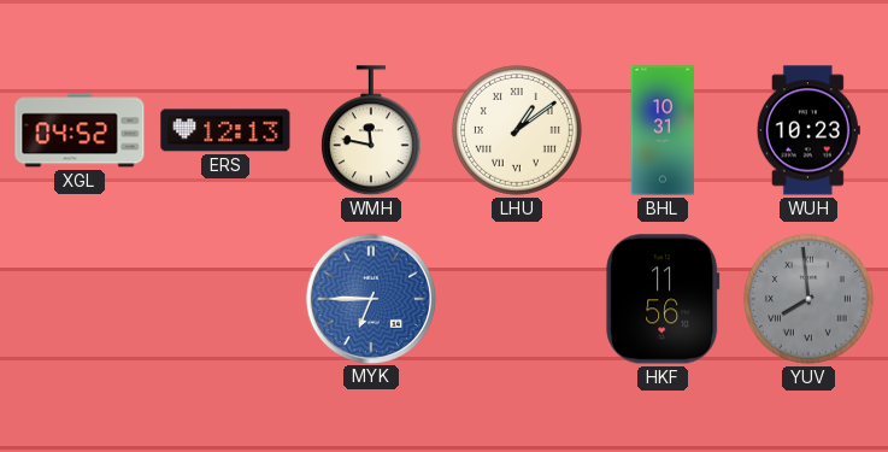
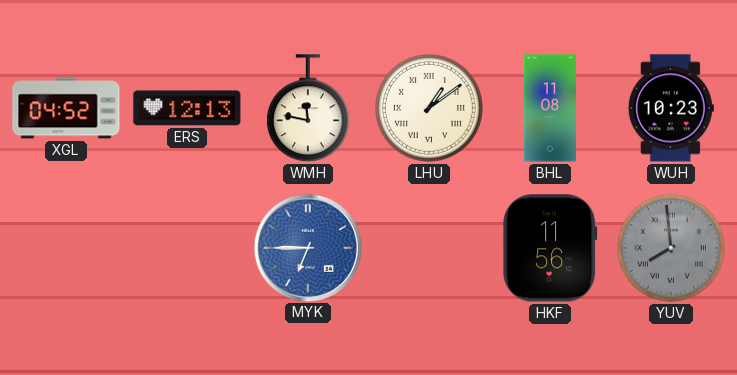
BHL: 10:31 -> 11:08 (549, 108)
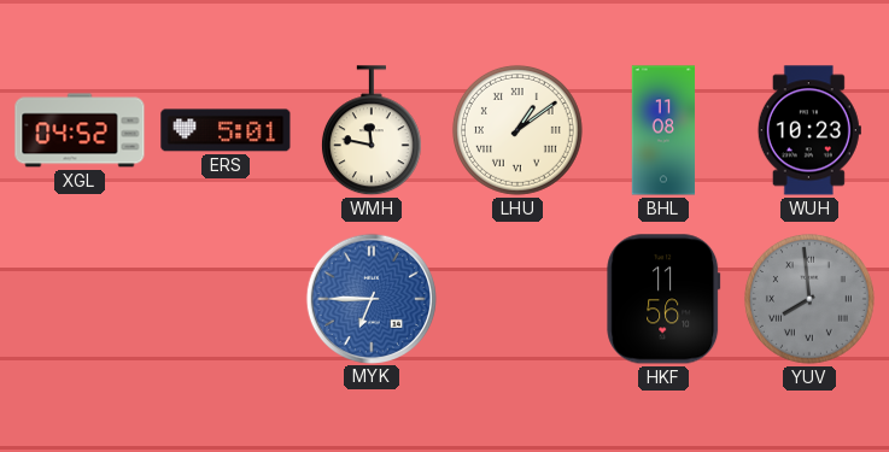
ERS: 12:13 -> 5:01 (226, 130)
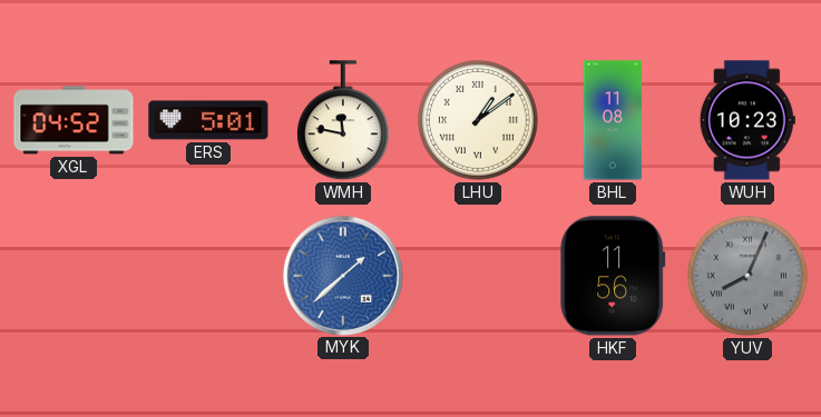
MYK: 6:45 -> 1:38 (342, 275)
YUV: 7:59 -> 8:04 (747, 276)
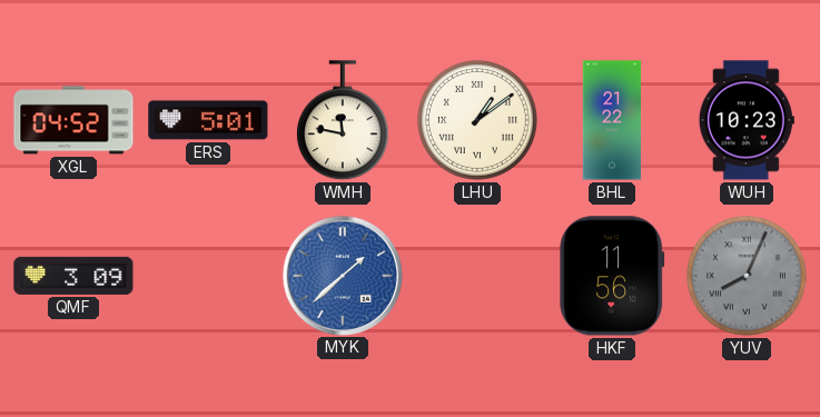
BHL: 11:08 -> 21:22 (611, 120)
QMF: none -> 3:09 (73, 276)
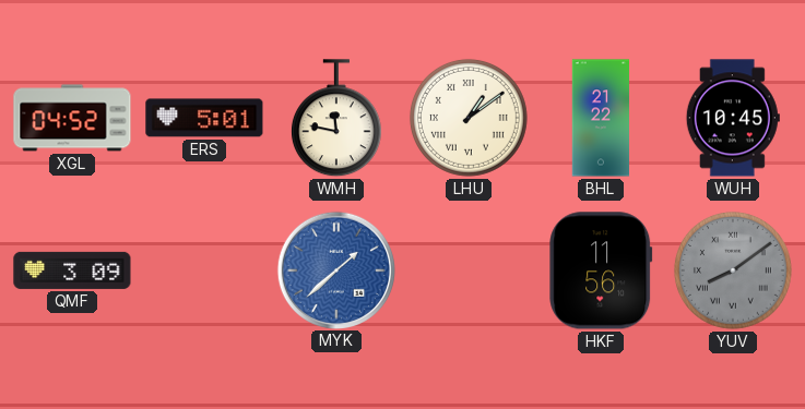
WUH: 10:23 -> 10:45 (733, 118)
YUV: 8:04 -> 8:09 (733, 270)
